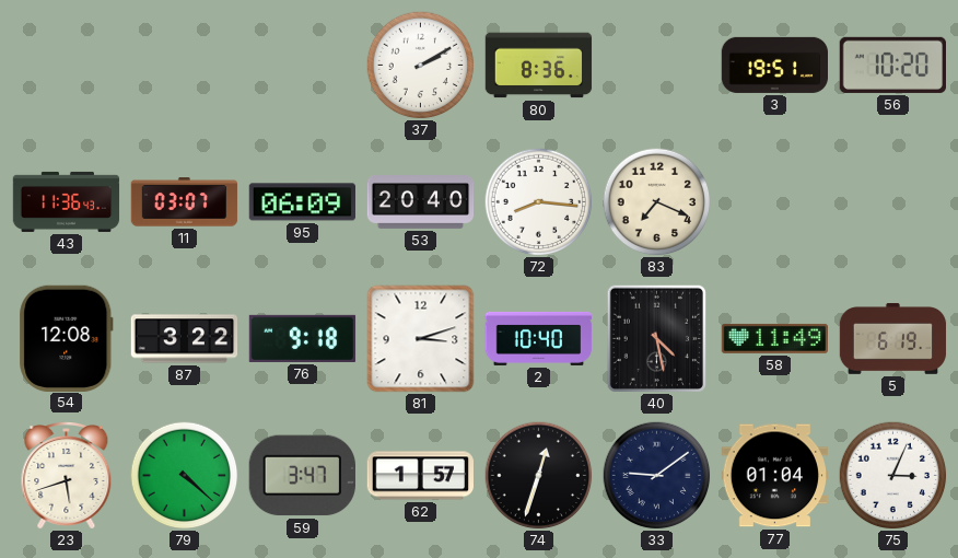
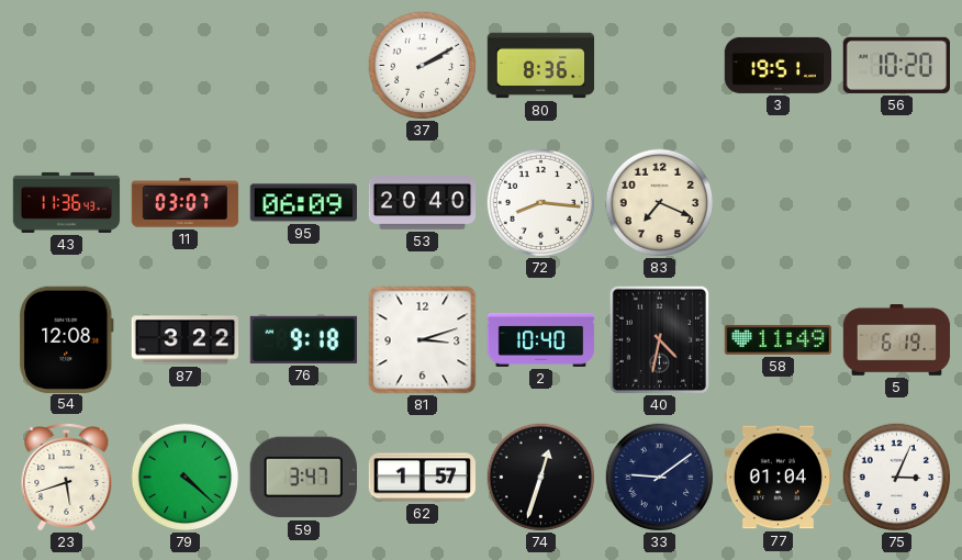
40: 4:28 -> 4:32 (659, 339)
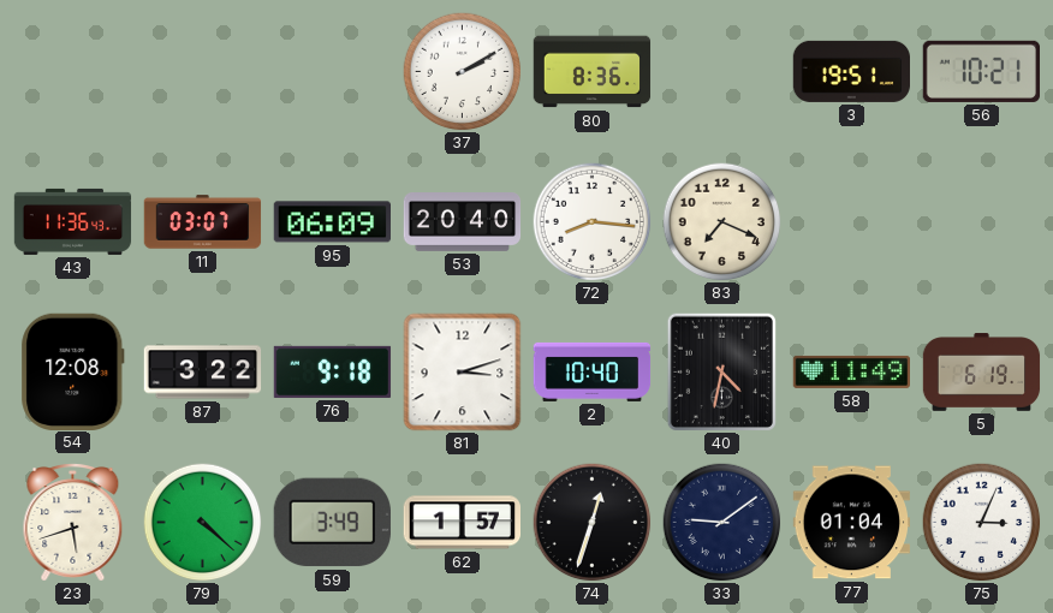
56: 10:20 -> 10:21 (981, 71)
59: 3:47 -> 3:49 (332, 523)
